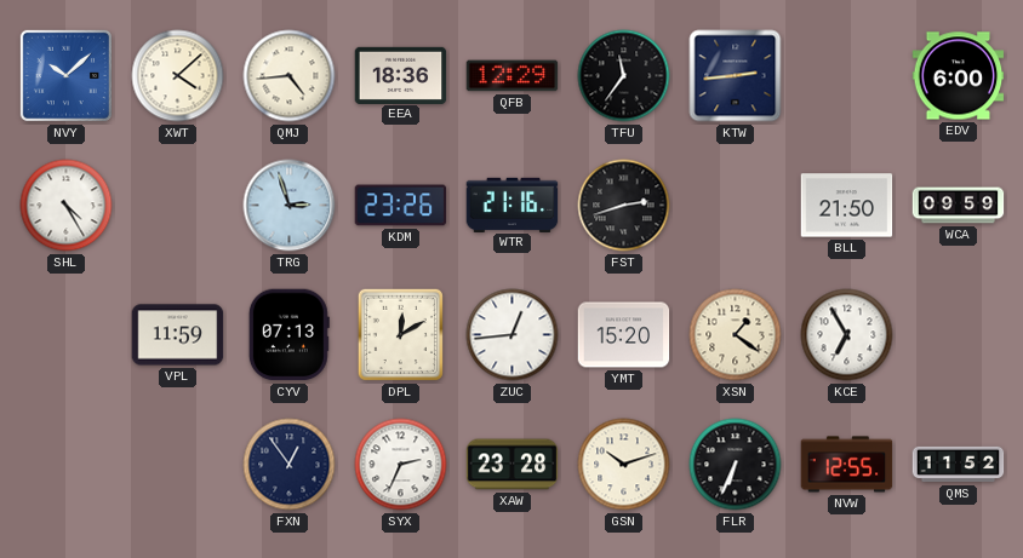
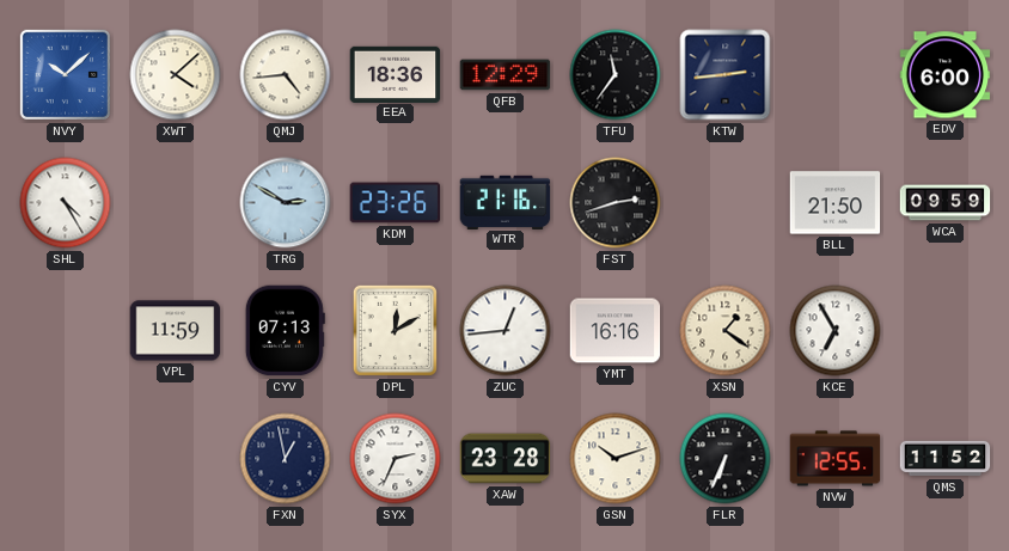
TRG: 2:57 -> 2:50 (286, 203)
YMT: 15:20 -> 16:16 (616, 331)
FXN: 12:54 -> 12:58 (286, 459)
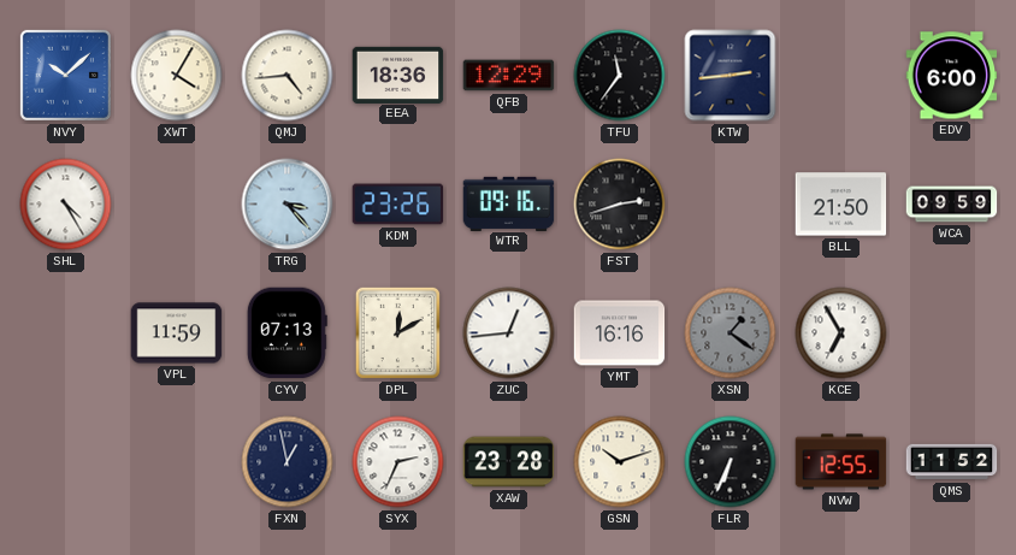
XWT: 4:08 -> 4:05 (177, 76)
TRG: 2:50 -> 3:23 (288, 205)
WTR: 21:16 -> 09:16 (509, 203)
XSN dial: cream -> grey (731, 333)
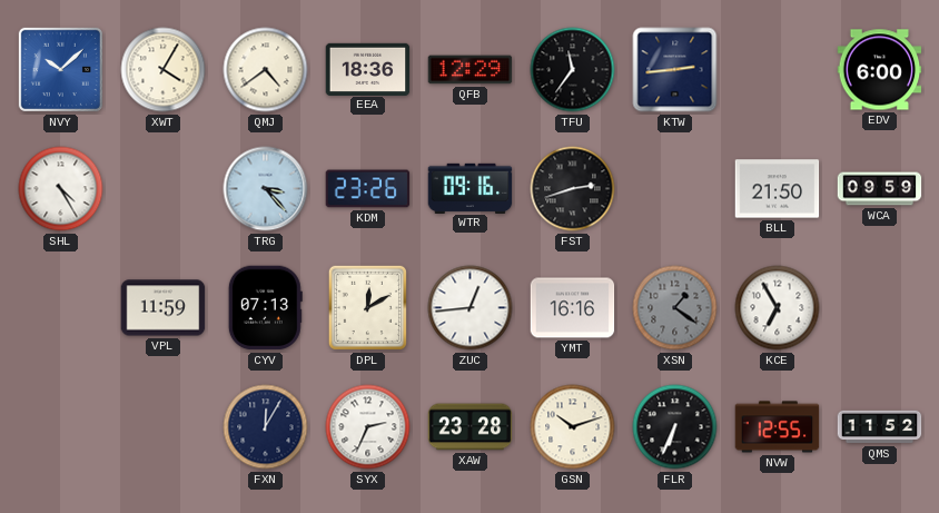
QMJ: 4:44 -> 4:39 (266, 70)
FXN: 12:58 -> 12:05 (266, 427)
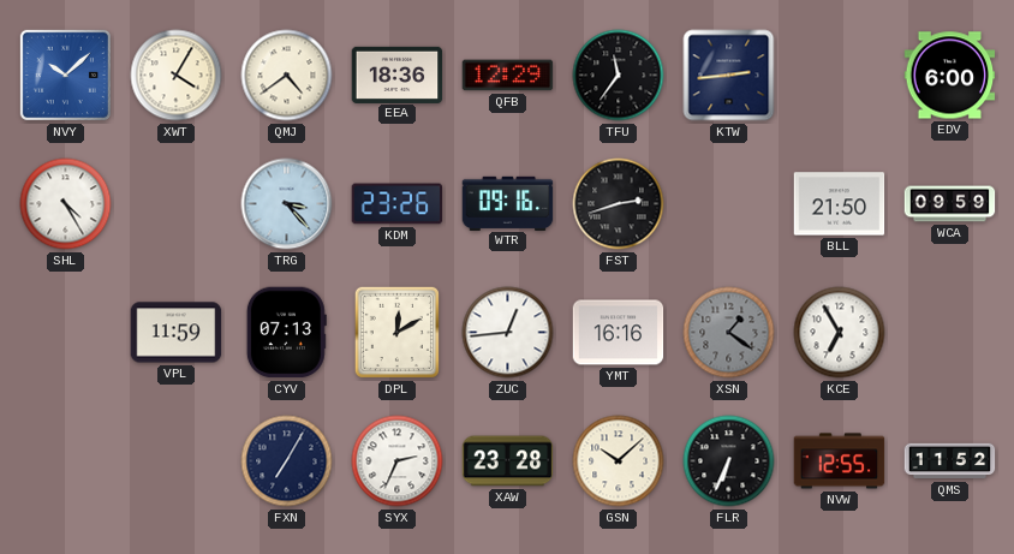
FXN: 12:05 -> 7:05 (287, 461)
GSN: 10:12 -> 10:08 (619, 461)
